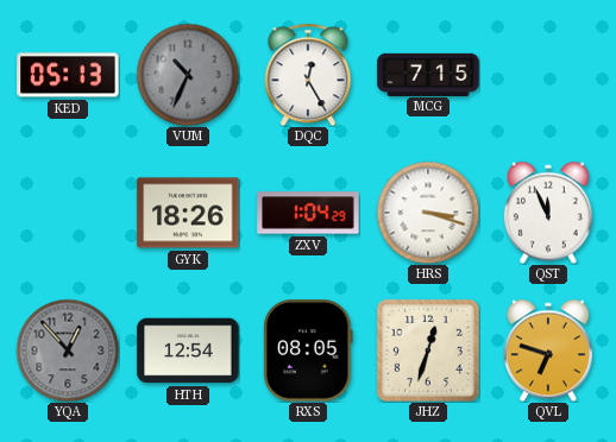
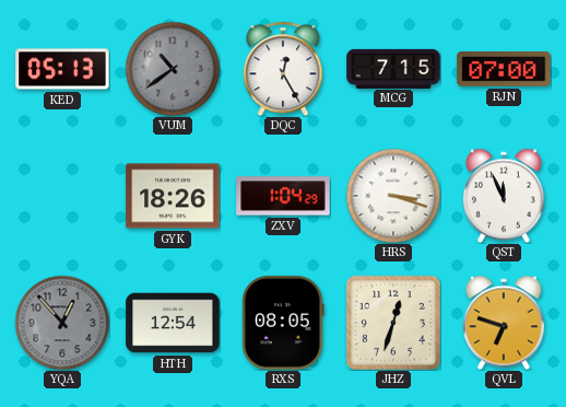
VUM: 10:34 -> 10:39 (173, 69)
RJN: none -> 07:00 (504, 70)
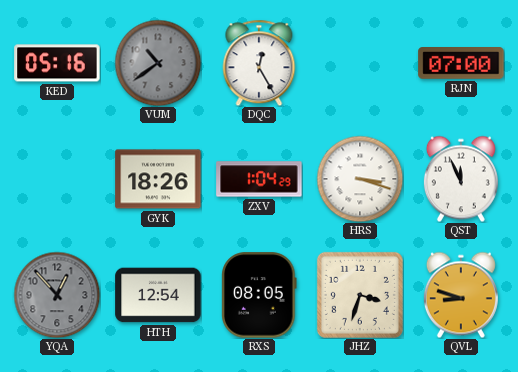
KED: 05:13 -> 05:16 (57, 63)
MCG: 7:15 -> none (393, 68)
JHZ: 12:33 -> 3:33 (360, 295)
QVL: 6:48 -> 8:48 (461, 295)
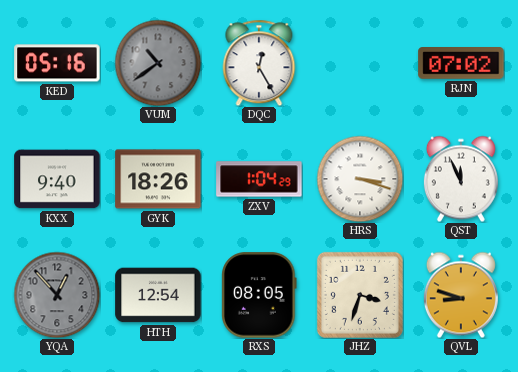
RJN: 07:00 -> 07:02 (461, 64)
KXX: none -> 9:40 (57, 179)
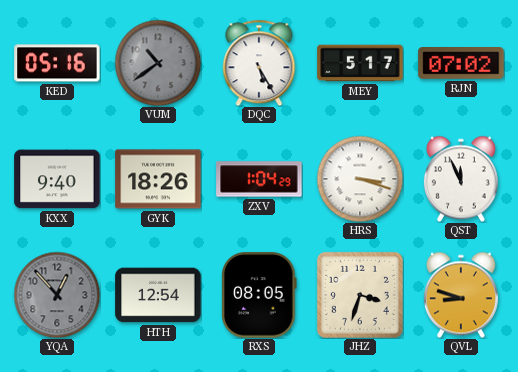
DQC: 12:25 -> 5:25 (259, 63)
MEY: none -> 5:17 (360, 63)
